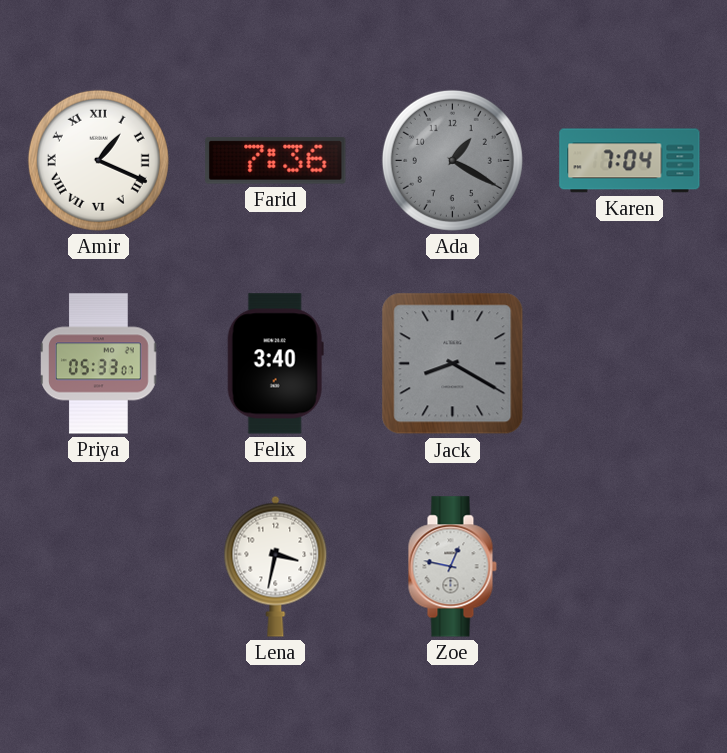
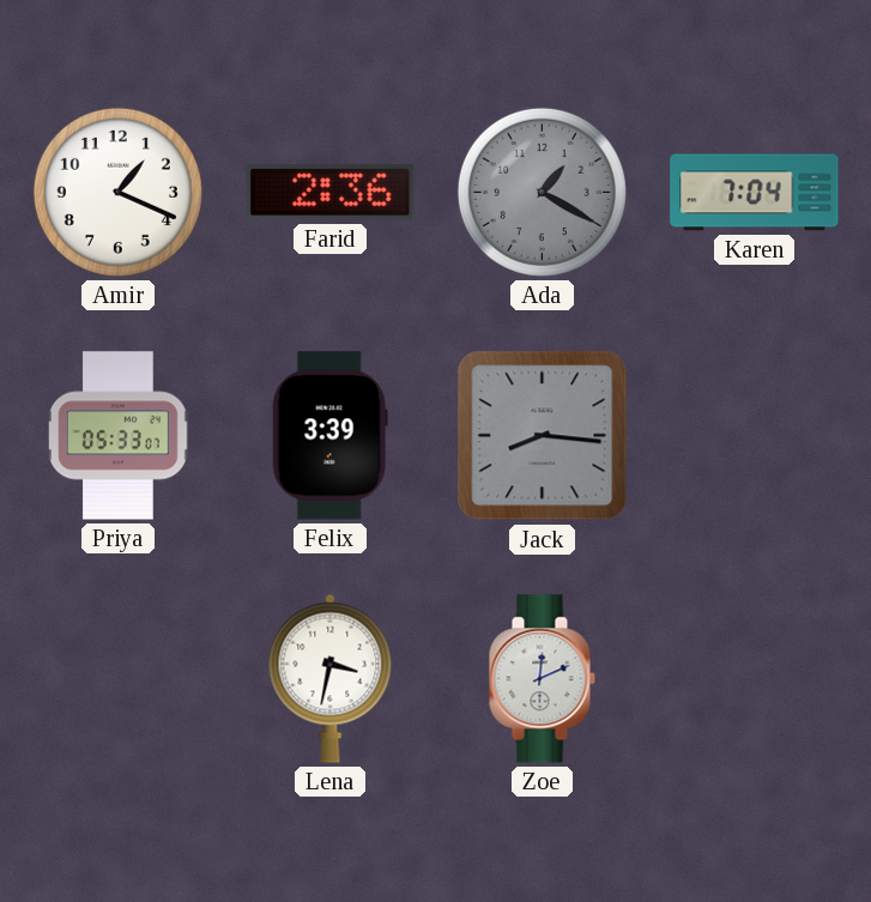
Amir numerals: Roman -> Arabic (117, 192)
Farid: 7:36 -> 2:36 (331, 193)
Felix: 3:40 -> 3:39 (329, 436)
Jack: 8:20 -> 8:16 (543, 436)
Zoe: 12:47 -> 12:11 (542, 679)
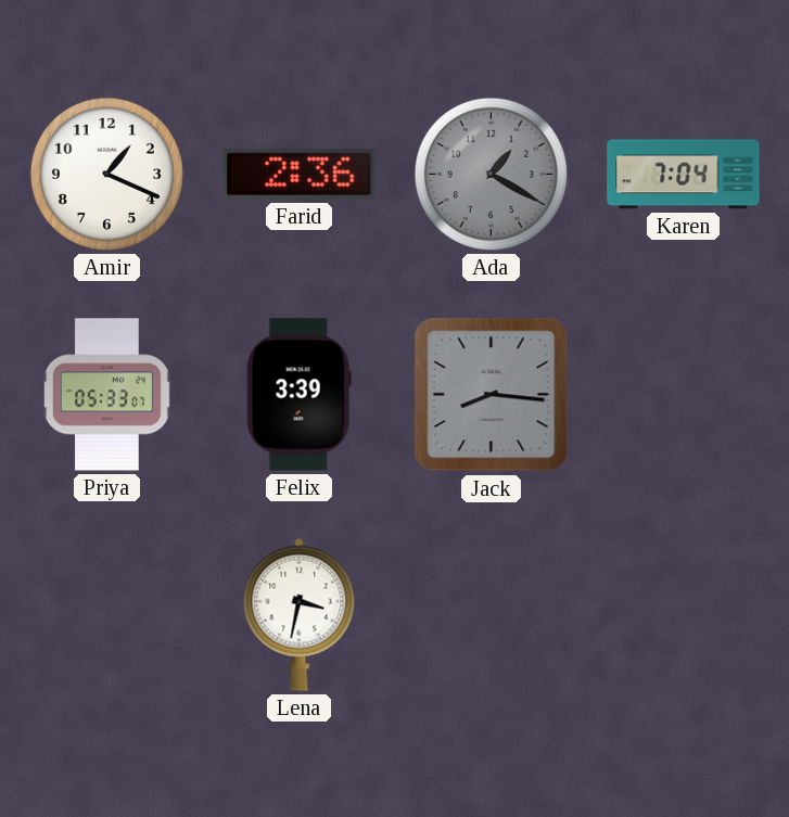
Zoe: 12:11 -> none (542, 679)
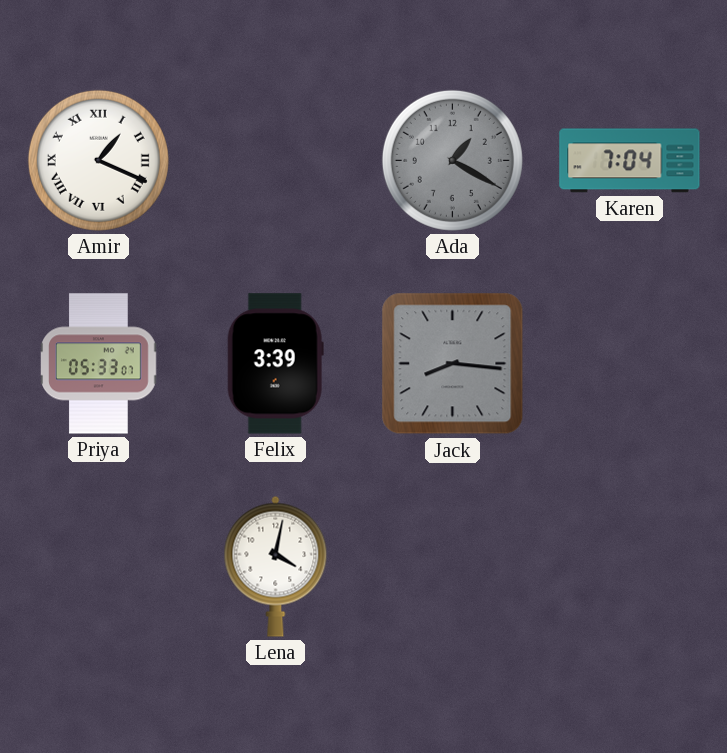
Amir numerals: Arabic -> Roman (98, 160)
Farid: 2:36 -> none (300, 175)
Lena: 3:32 -> 4:02 (276, 566)
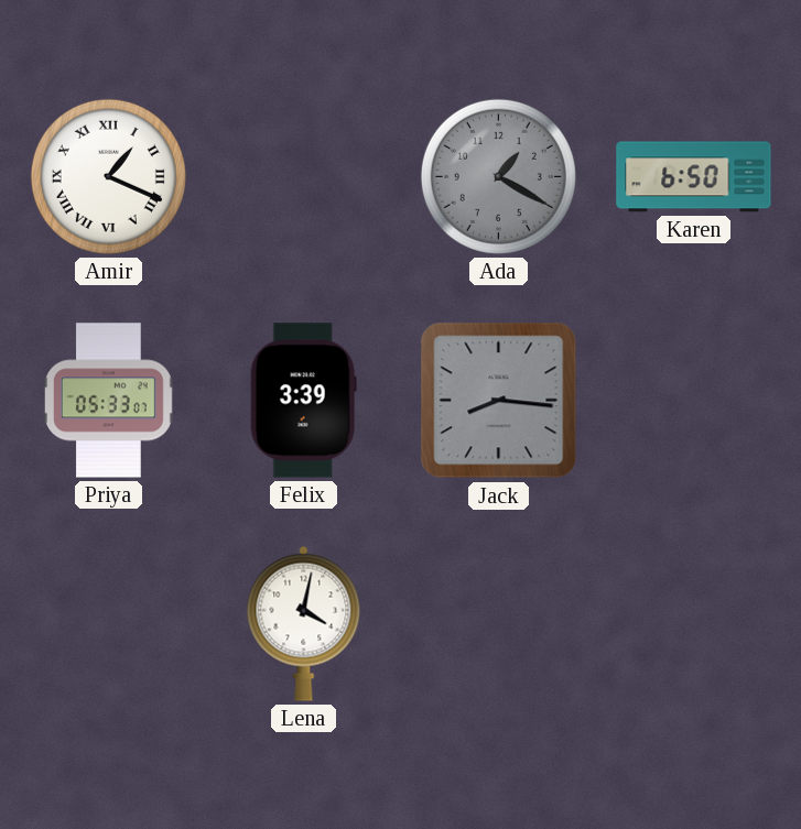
Karen: 7:04 -> 6:50 (694, 177)
